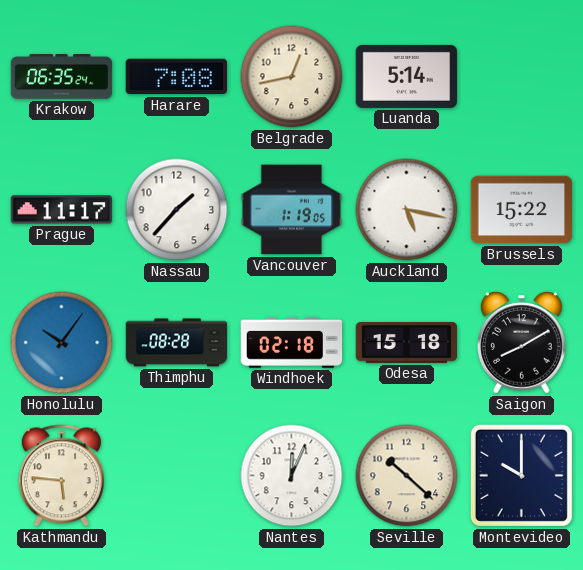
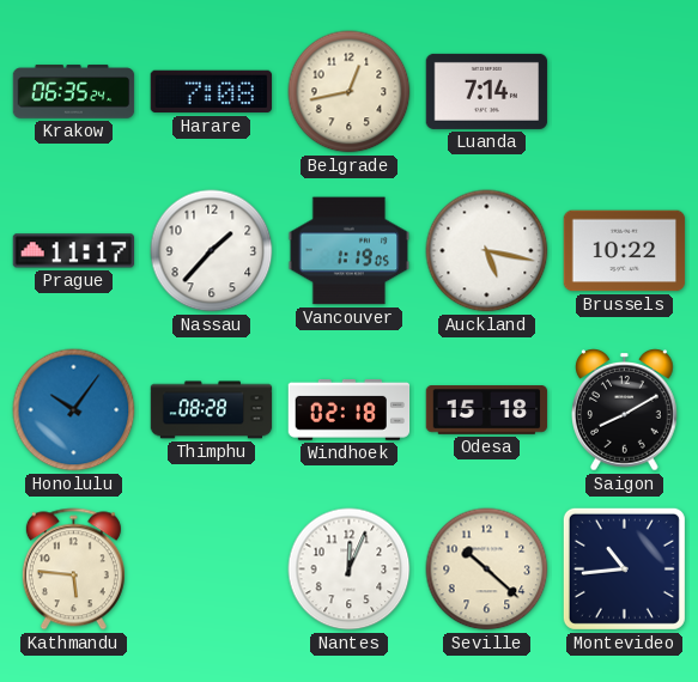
Luanda: 5:14 -> 7:14 (487, 91)
Brussels: 15:22 -> 10:22 (625, 251)
Montevideo: 10:00 -> 10:44 (624, 568)
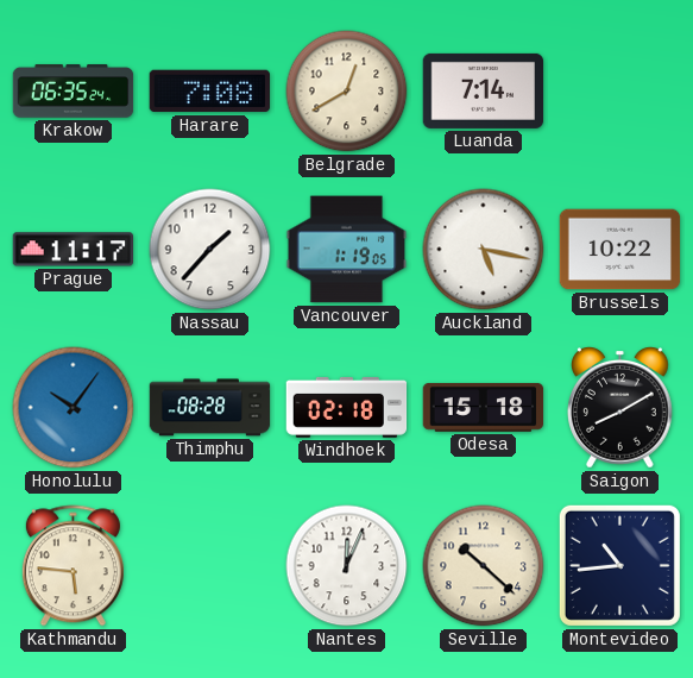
Belgrade: 12:43 -> 12:40 (347, 92)
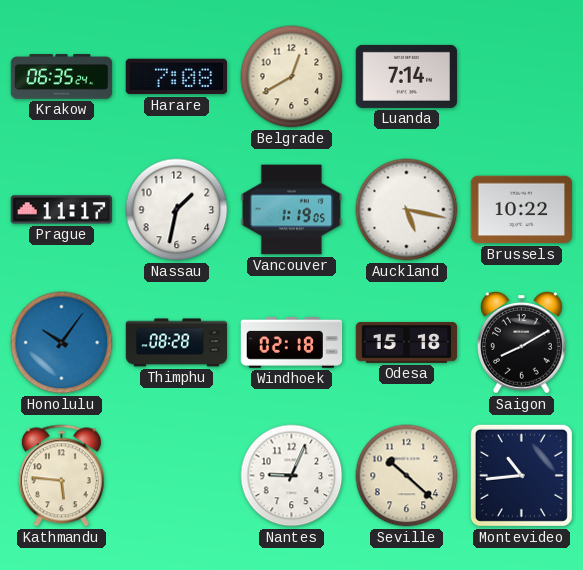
Nassau: 1:37 -> 1:32 (177, 210)
Nantes: 12:04 -> 9:04 (292, 476)
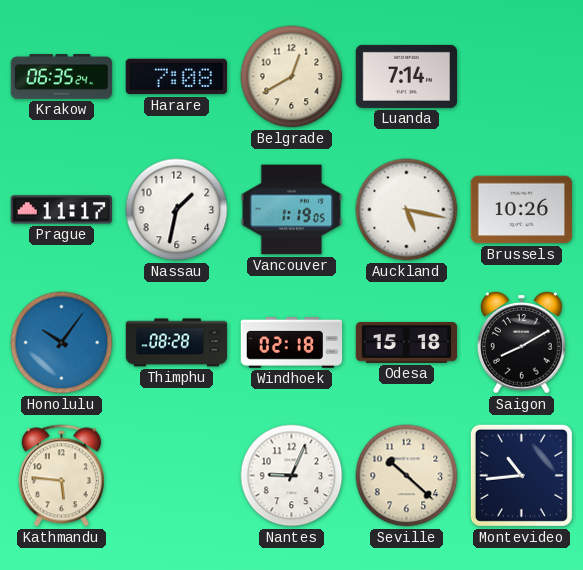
Brussels: 10:22 -> 10:26 (522, 210)
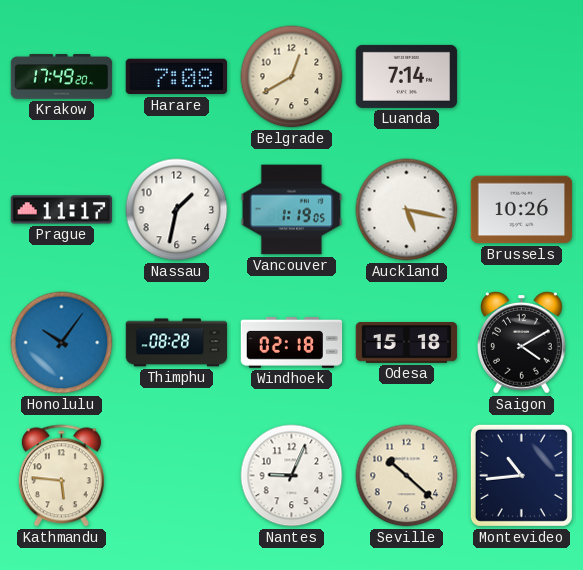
Krakow: 06:35 -> 17:49 (62, 77)
Saigon: 8:10 -> 4:10 (522, 343)
